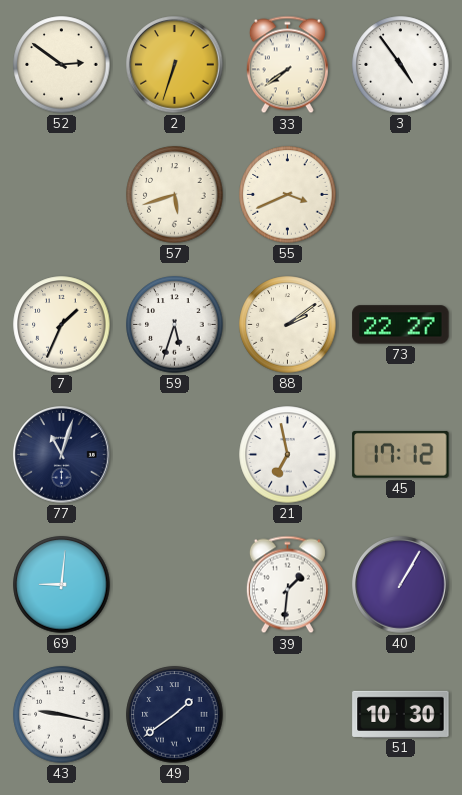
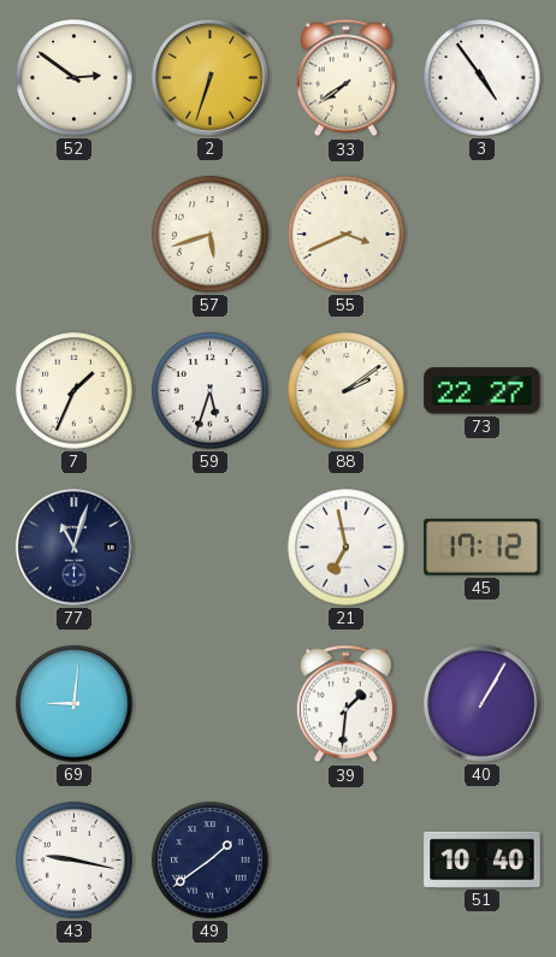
51: 10:30 -> 10:40 (483, 859)
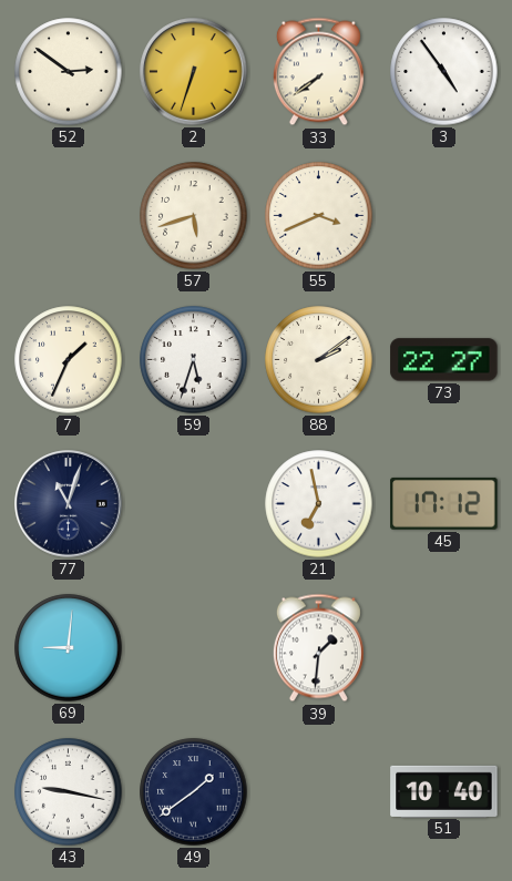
40: 1:05 -> none (483, 704)
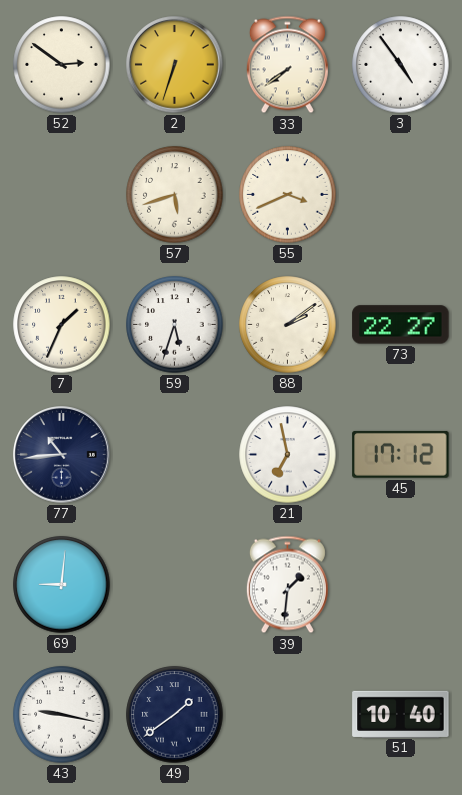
77: 11:03 -> 10:44 (62, 455)
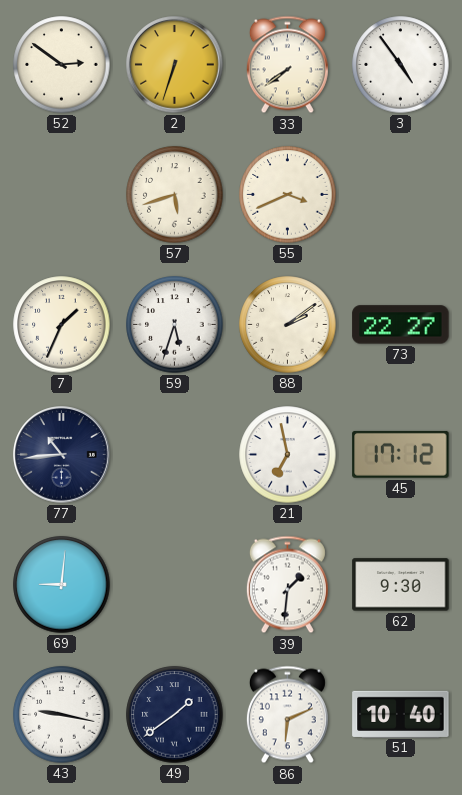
62: none -> 9:30 (401, 585)
86: none -> 6:11 (287, 715)
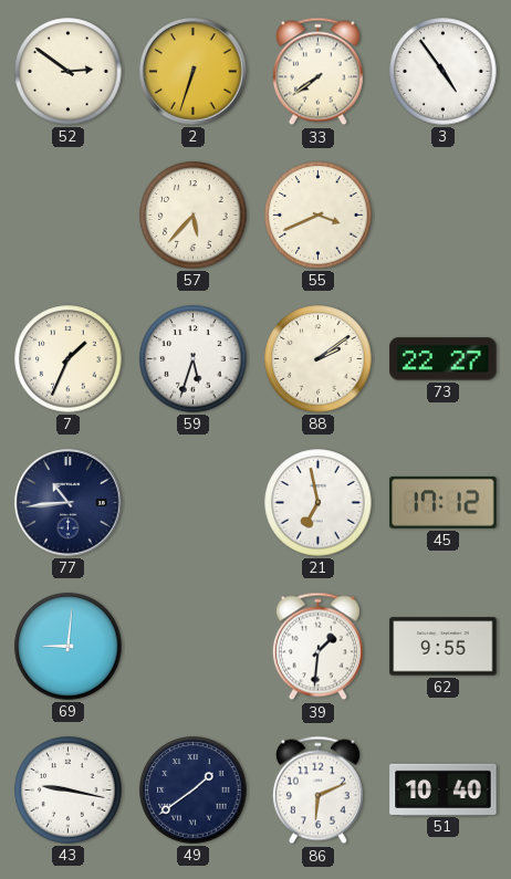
57: 5:42 -> 5:37 (194, 216)
62: 9:30 -> 9:55 (444, 647)
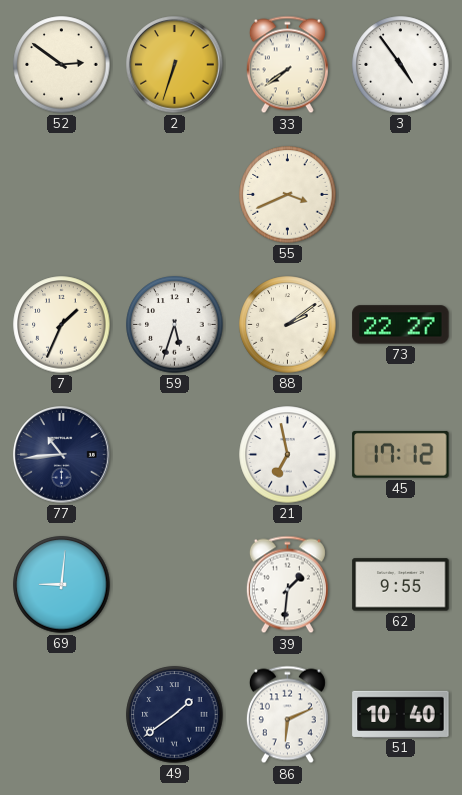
57: 5:37 -> none (194, 216)
43: 9:17 -> none (69, 791)
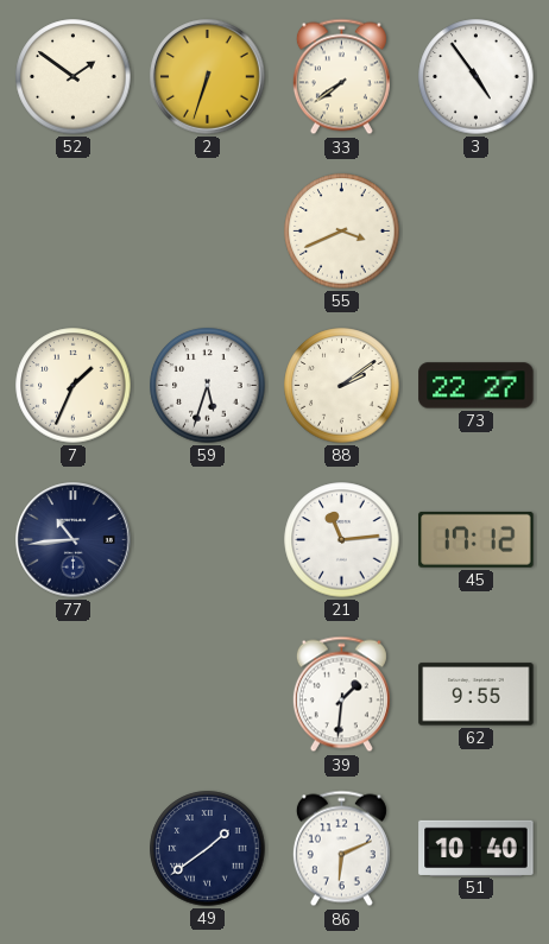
52: 2:51 -> 1:51 (74, 77)
21: 6:58 -> 11:14 (342, 540)
69: 9:01 -> none (62, 585)
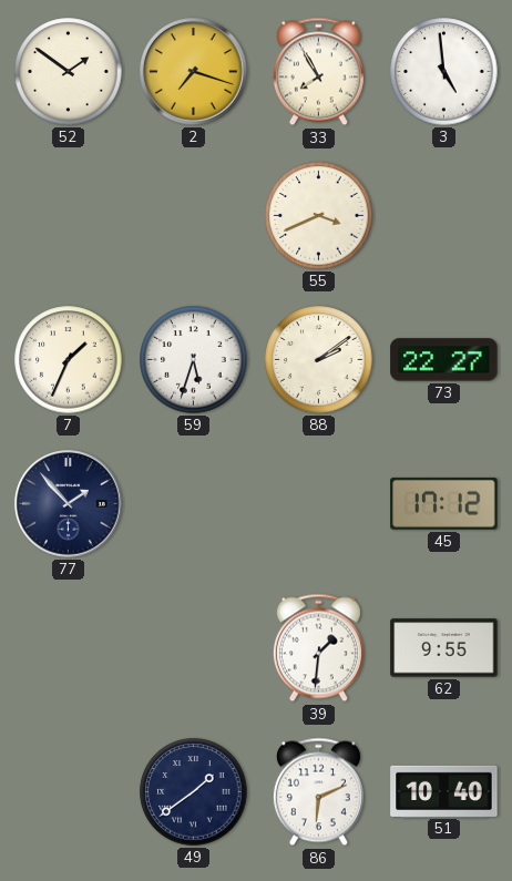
2: 6:33 -> 7:18 (194, 72)
33: 7:39 -> 7:55 (318, 72)
3: 4:54 -> 4:59 (444, 72)
77: 10:44 -> 1:53 (69, 504)
21: 11:14 -> none (342, 540)
